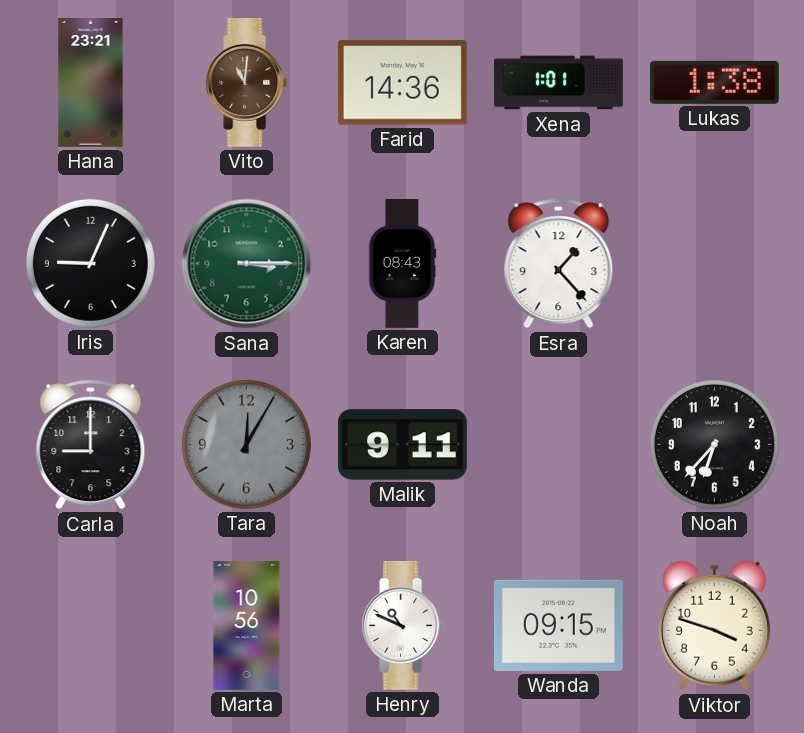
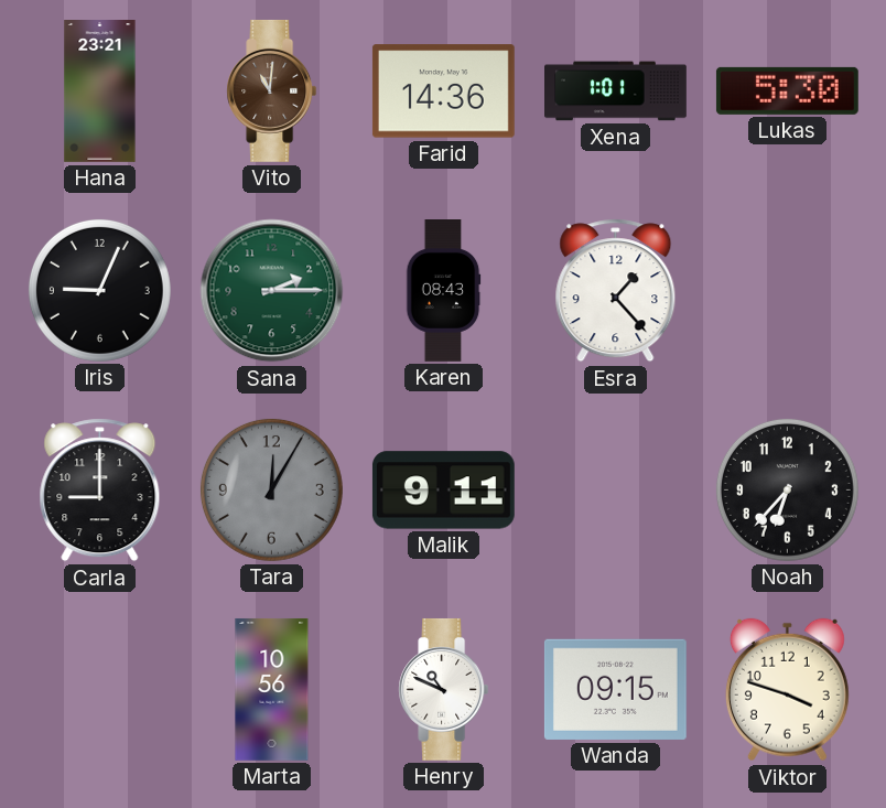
Lukas: 1:38 -> 5:30 (787, 90)
Sana: 3:15 -> 2:15 (272, 291)
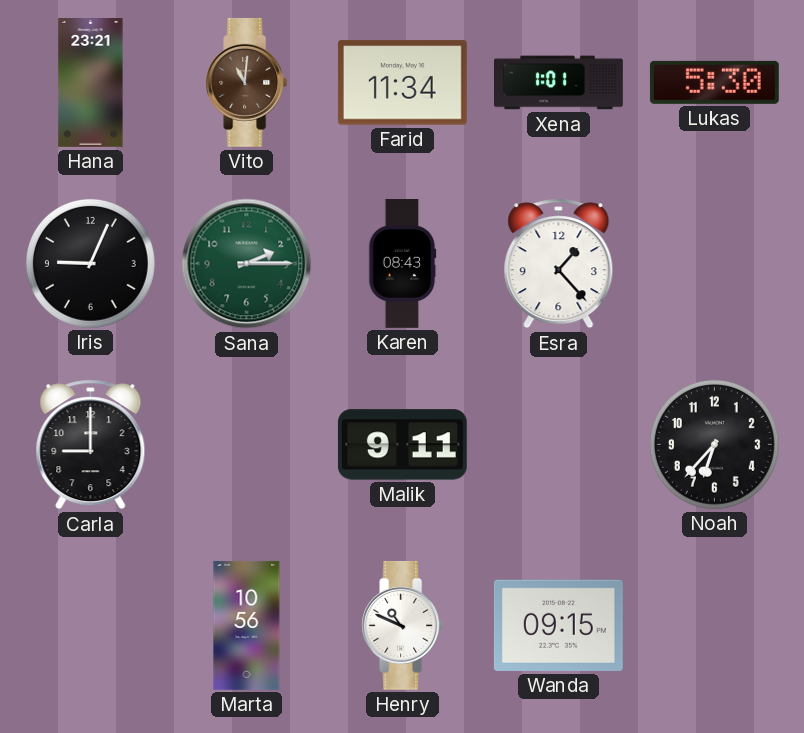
Farid: 14:36 -> 11:34 (402, 83)
Tara: 12:05 -> none (271, 489)
Viktor: 3:48 -> none (787, 690)
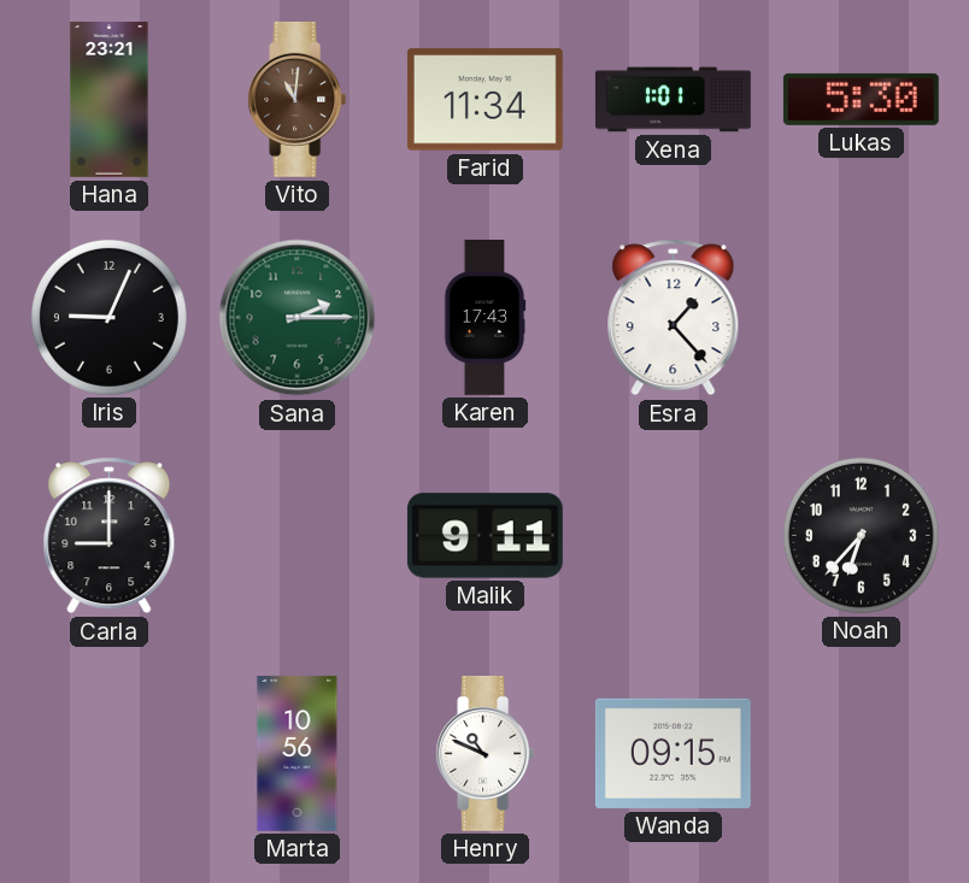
Karen: 08:43 -> 17:43 (485, 318)
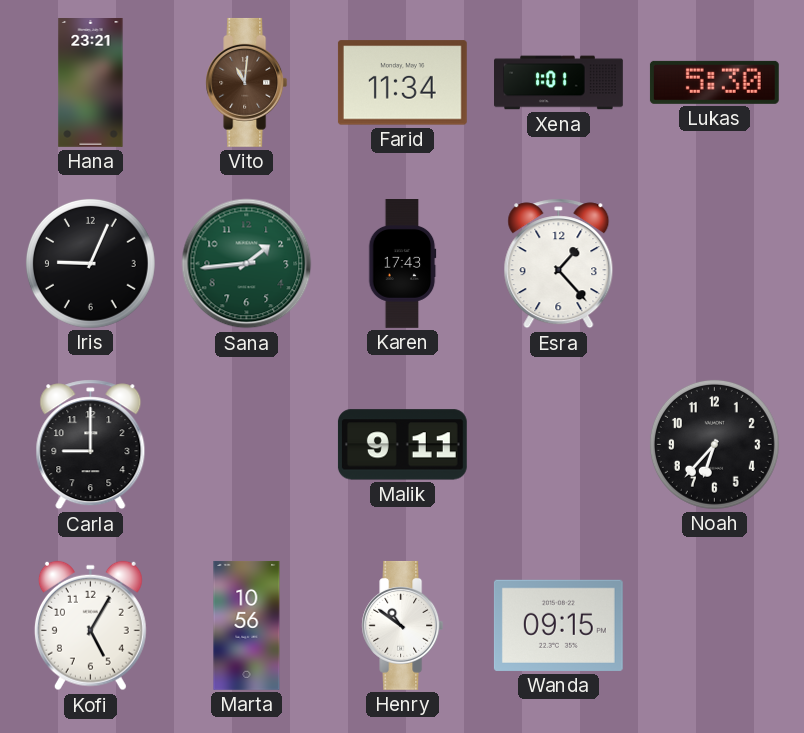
Sana: 2:15 -> 1:44 (247, 264)
Kofi: none -> 5:05 (90, 626)
Henry: 10:49 -> 10:51 (403, 625)
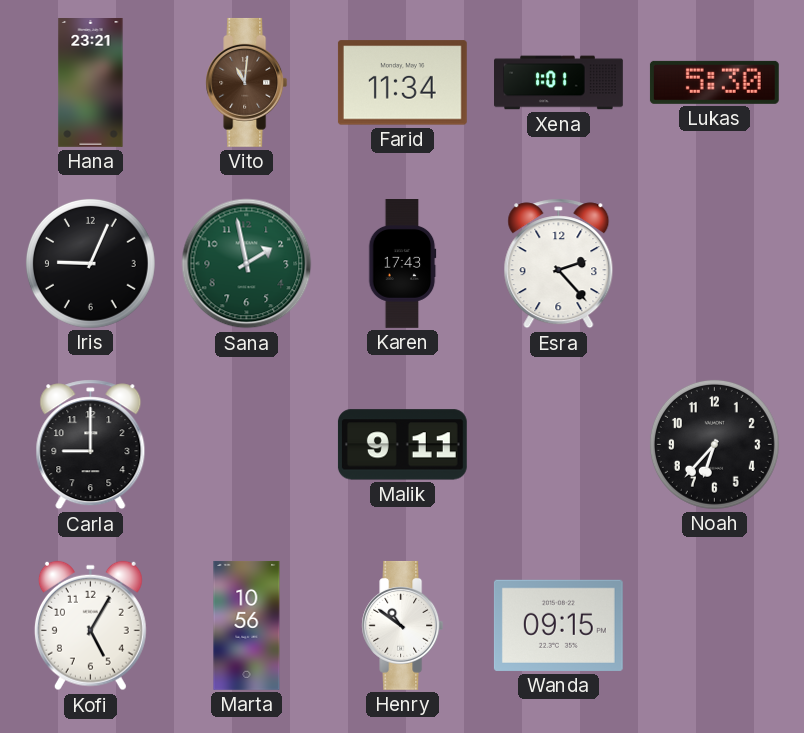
Sana: 1:44 -> 1:58 (247, 264)
Esra: 1:23 -> 2:23 (559, 264)
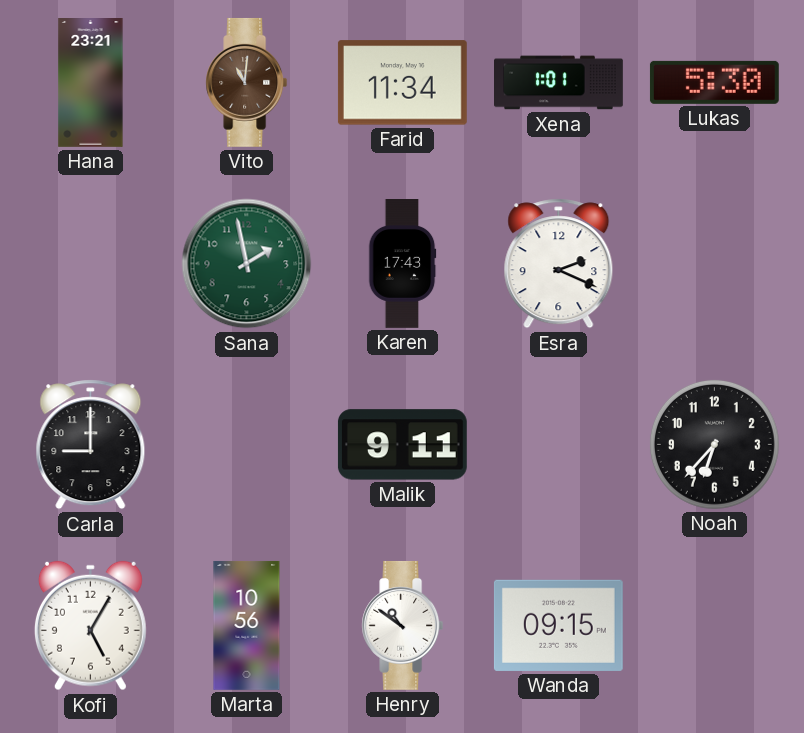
Iris: 9:04 -> none (90, 263)
Esra: 2:23 -> 2:19 (559, 264)
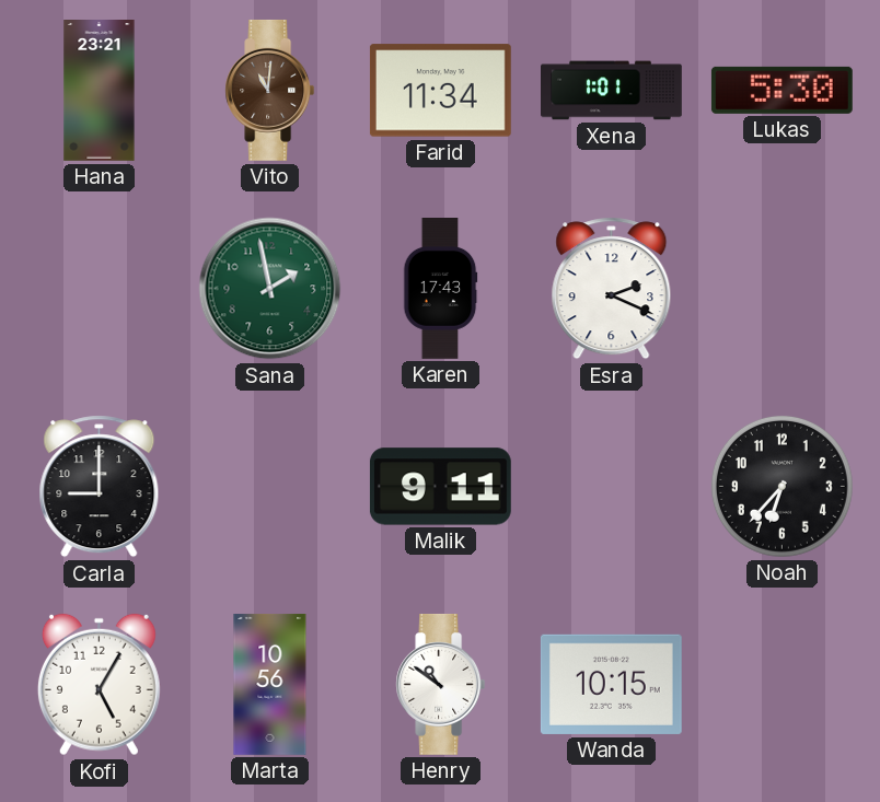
Wanda: 09:15 -> 10:15 (611, 684)
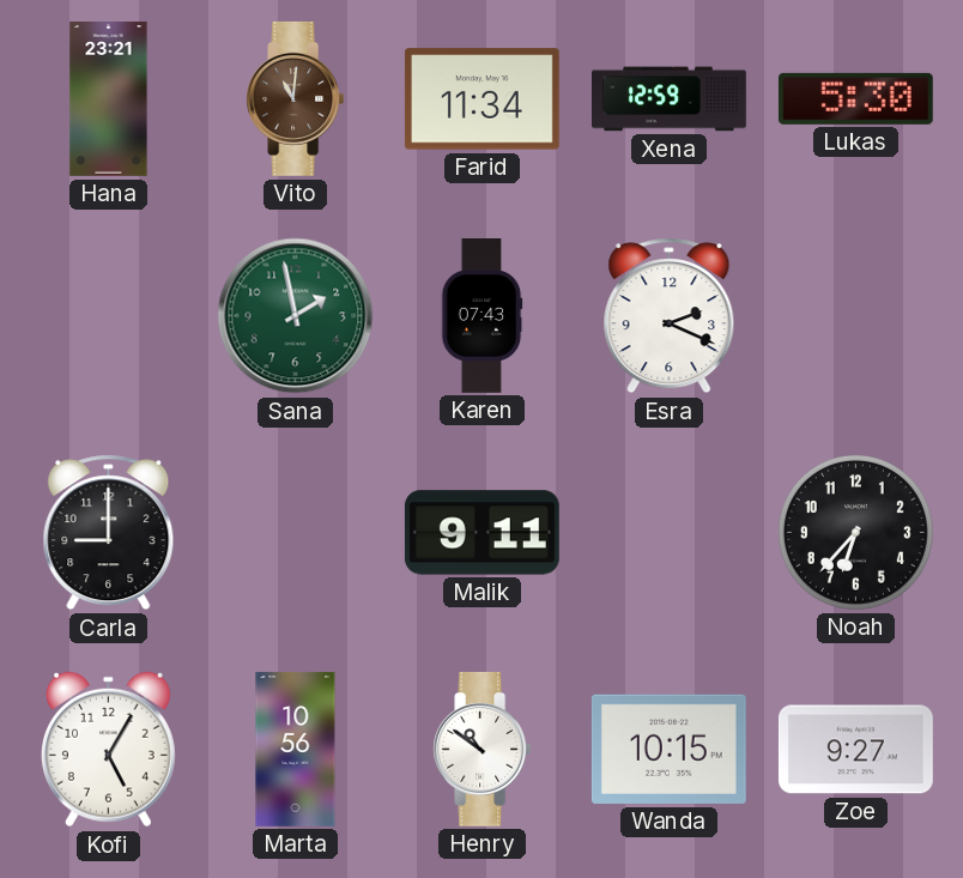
Xena: 1:01 -> 12:59 (670, 99)
Karen: 17:43 -> 07:43 (481, 316)
Zoe: none -> 9:27 (855, 750)
